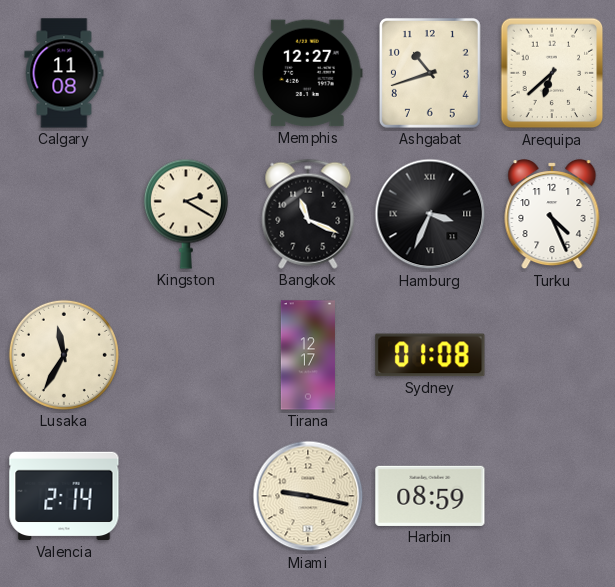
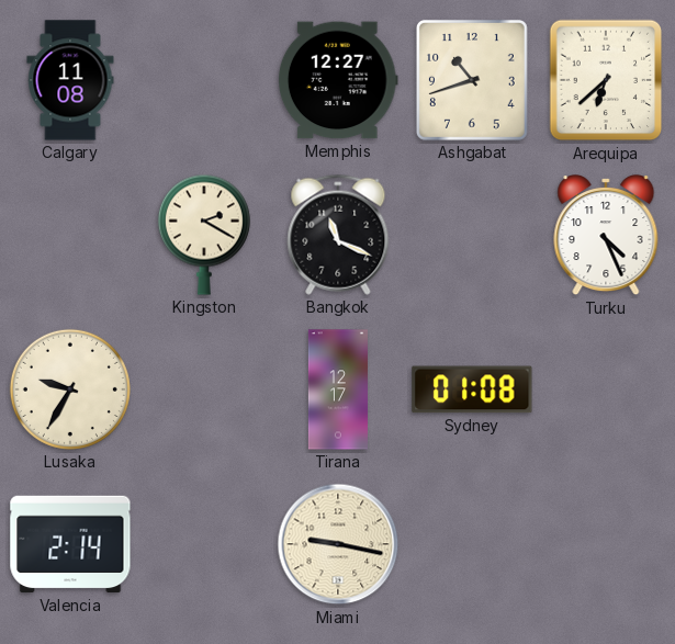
Hamburg: 3:34 -> none (430, 214)
Lusaka: 11:35 -> 9:35 (70, 389)
Harbin: 08:59 -> none (430, 496)
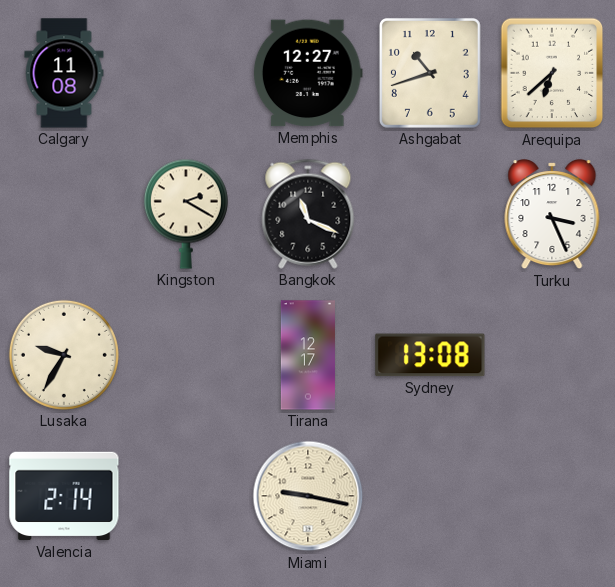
Turku: 4:26 -> 3:26 (552, 215)
Sydney: 01:08 -> 13:08 (430, 355)
